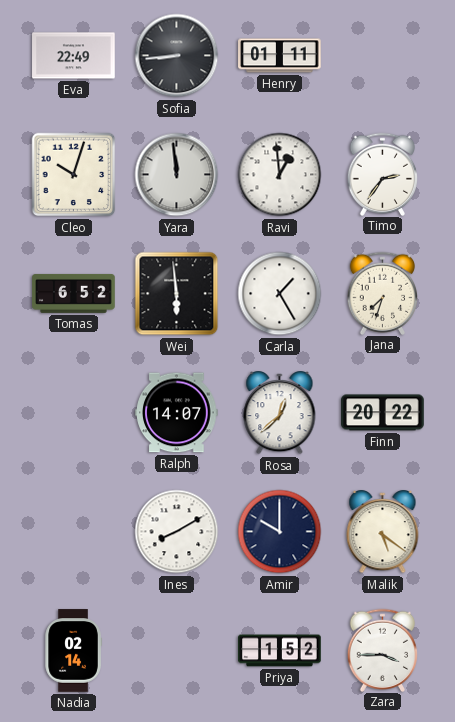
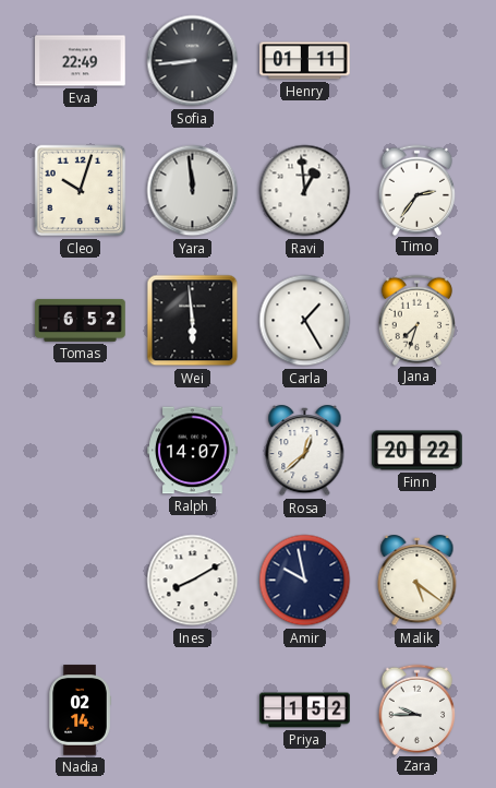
Amir: 10:00 -> 9:58 (305, 581)
Zara: 3:45 -> 9:45 (418, 709)
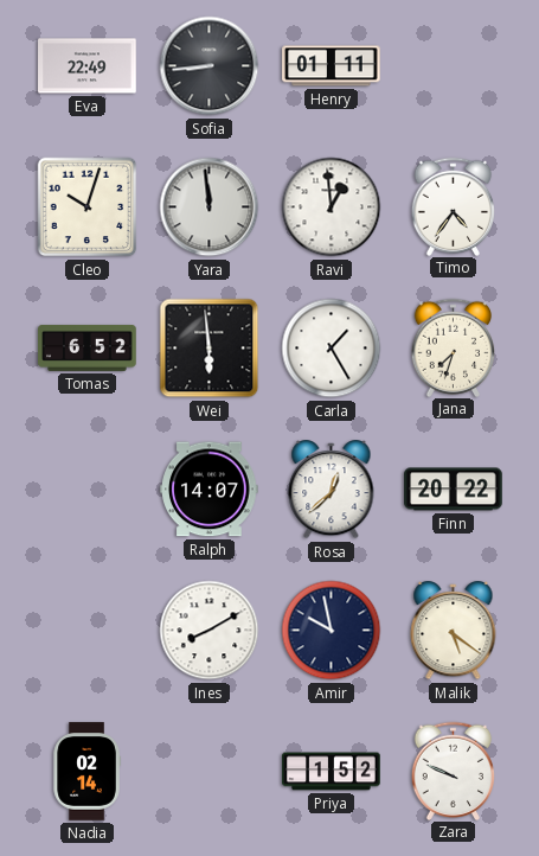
Timo: 2:36 -> 4:36 (454, 206)
Zara: 9:45 -> 9:49 (454, 771)
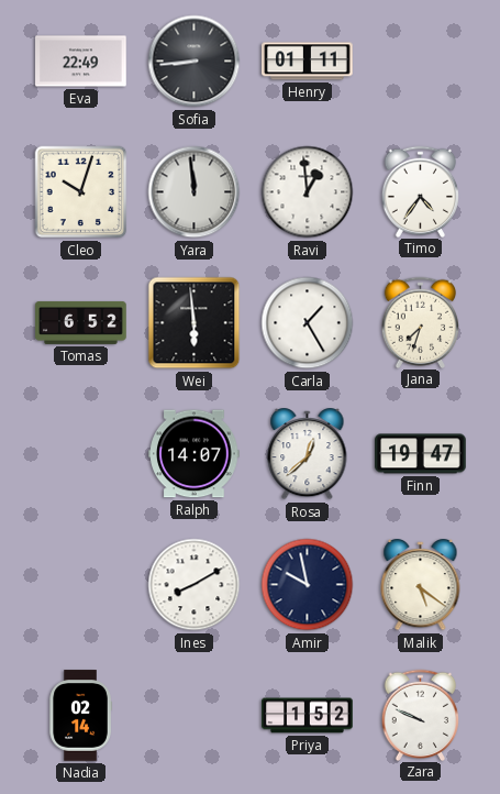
Finn: 20:22 -> 19:47 (421, 454)
